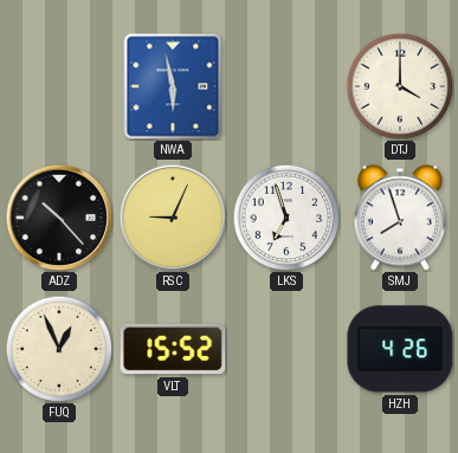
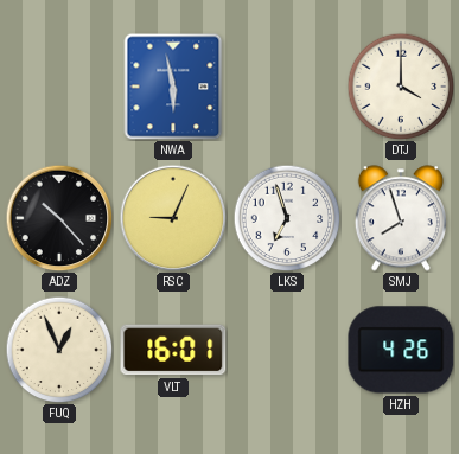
VLT: 15:52 -> 16:01 (173, 350)
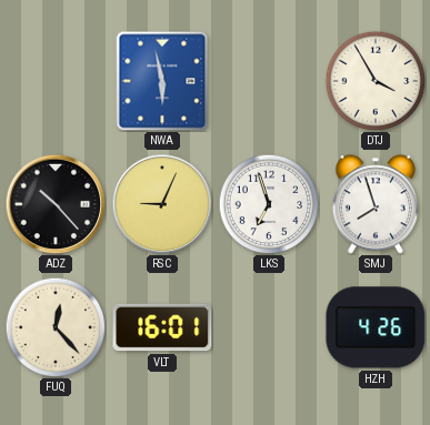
DTJ: 4:00 -> 3:55 (376, 81)
FUQ: 12:56 -> 12:23 (56, 327)
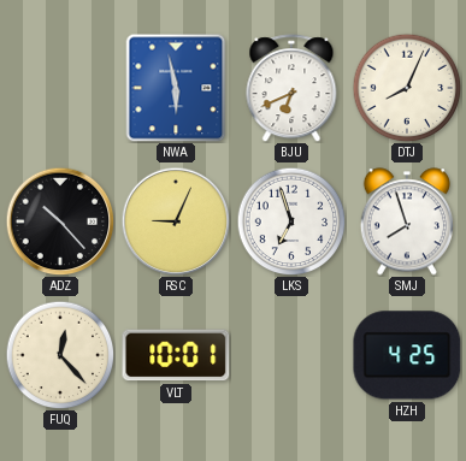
BJU: none -> 6:41 (291, 88)
DTJ: 3:55 -> 8:04 (407, 88)
VLT: 16:01 -> 10:01 (176, 355)
HZH: 4:26 -> 4:25 (407, 355)
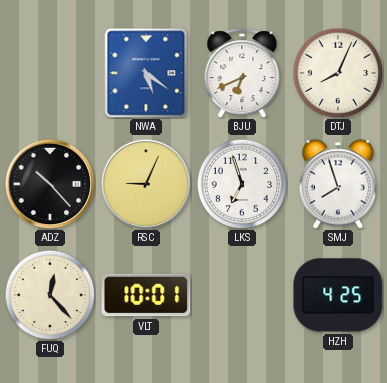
NWA: 5:58 -> 5:21 (146, 73)
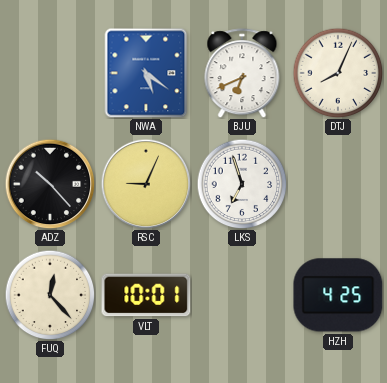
SMJ: 7:57 -> none (338, 184)
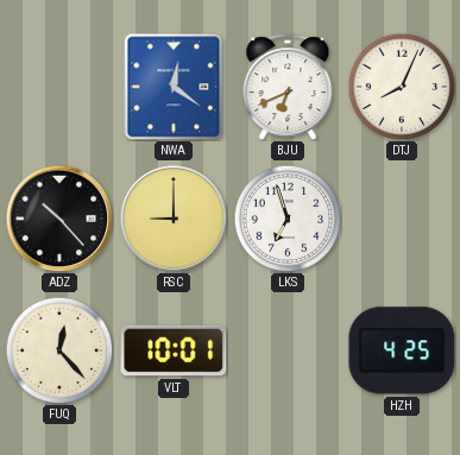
NWA: 5:21 -> 12:21 (174, 87)
RSC: 9:04 -> 9:00 (174, 219)
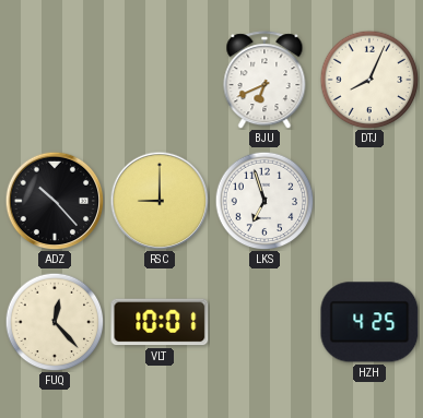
NWA: 12:21 -> none (174, 87)
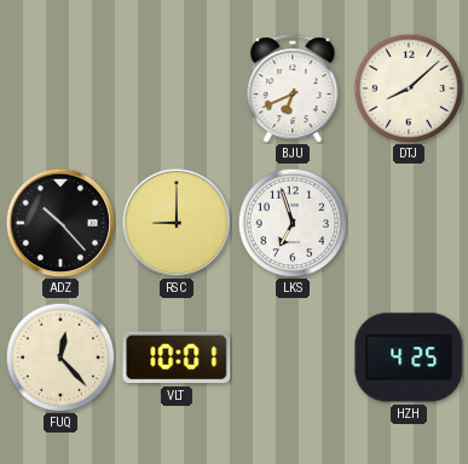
DTJ: 8:04 -> 8:08 (409, 88)
